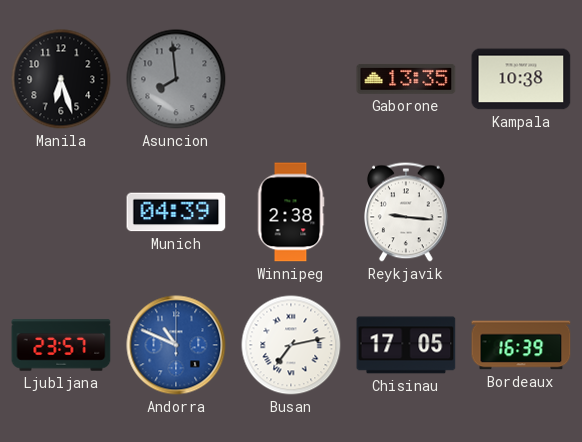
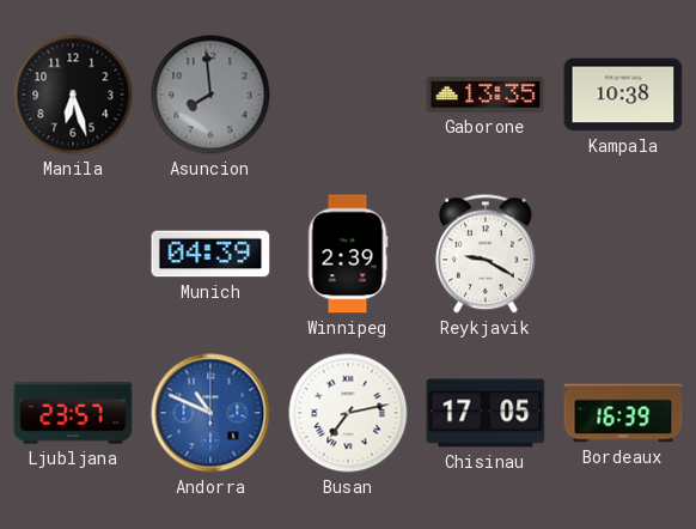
Winnipeg: 2:38 -> 2:39 (348, 254)
Reykjavik: 9:16 -> 9:20 (487, 254)
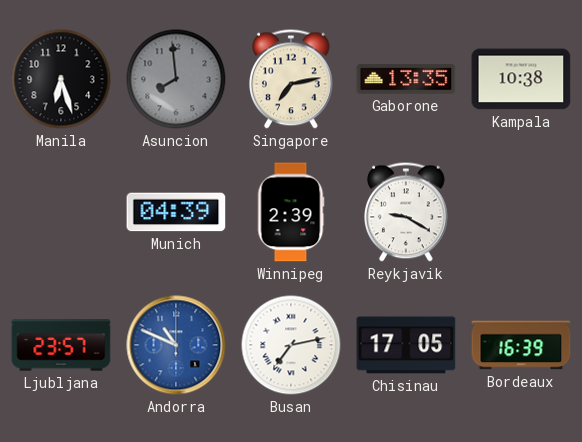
Singapore: none -> 7:13 (292, 79)
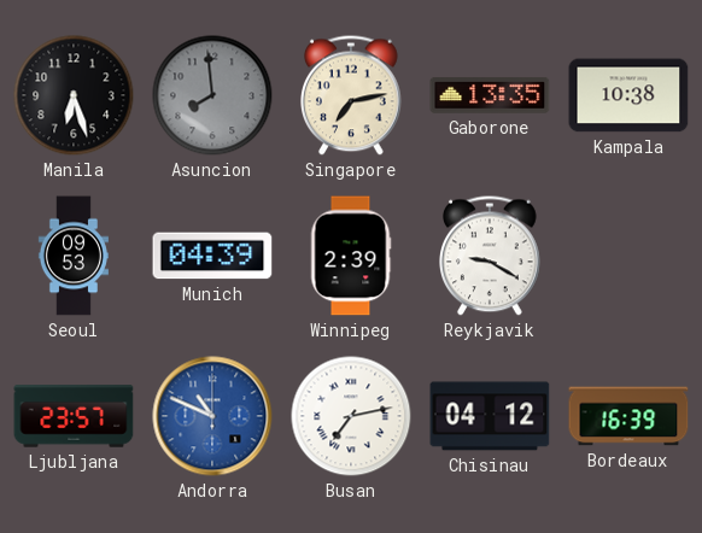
Seoul: none -> 09:53 (74, 256)
Chisinau: 17:05 -> 04:12 (490, 416)
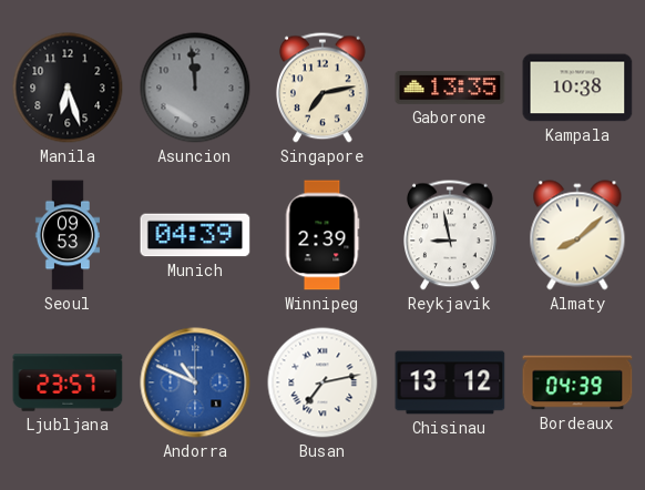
Asuncion: 7:59 -> 11:59 (195, 88)
Reykjavik: 9:20 -> 8:58 (451, 235)
Almaty: none -> 8:08 (577, 235)
Chisinau: 04:12 -> 13:12 (450, 382)
Bordeaux: 16:39 -> 04:39 (577, 382)
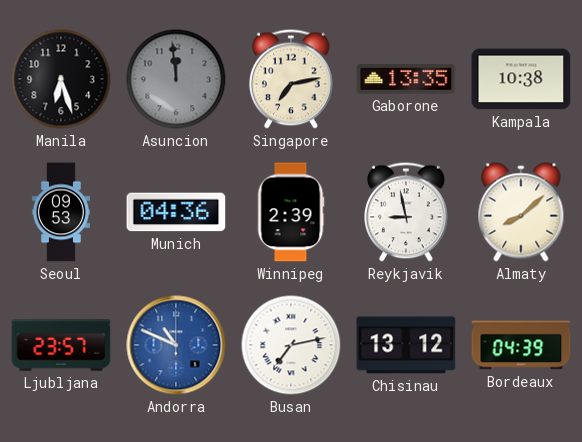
Munich: 04:39 -> 04:36 (176, 212)
